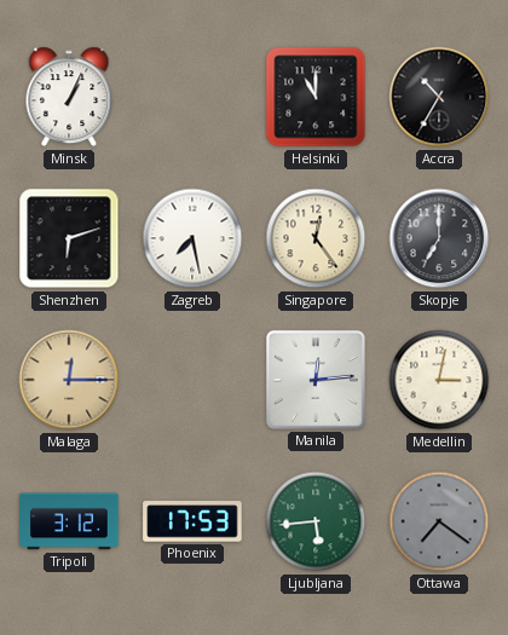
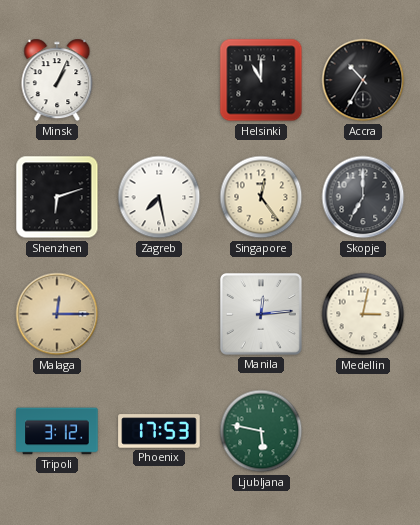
Ljubljana: 5:44 -> 5:47 (261, 431)
Ottawa: 7:21 -> none (439, 521)
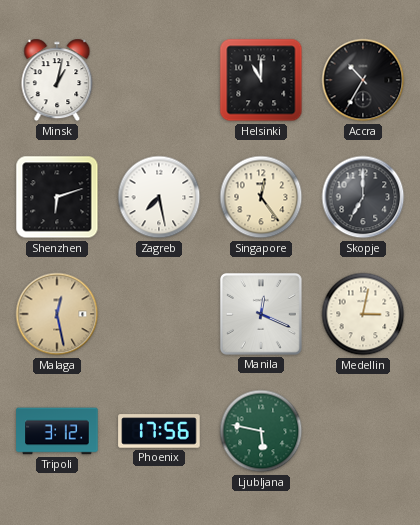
Minsk: 1:04 -> 1:02 (57, 80)
Malaga: 12:15 -> 12:28 (57, 314)
Manila: 12:14 -> 12:19 (261, 314)
Phoenix: 17:53 -> 17:56 (159, 431)
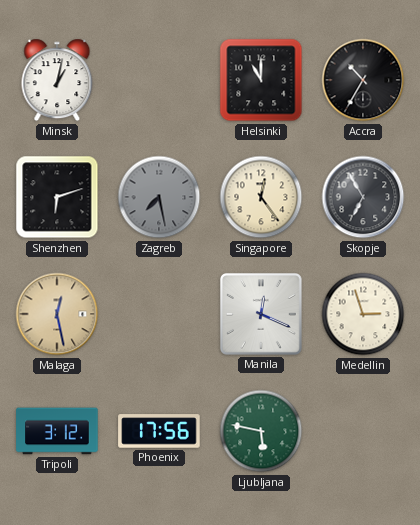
Zagreb dial: white -> grey (159, 197)
Skopje: 7:00 -> 6:55 (363, 197)
Medellin: 3:02 -> 2:57 (363, 314)
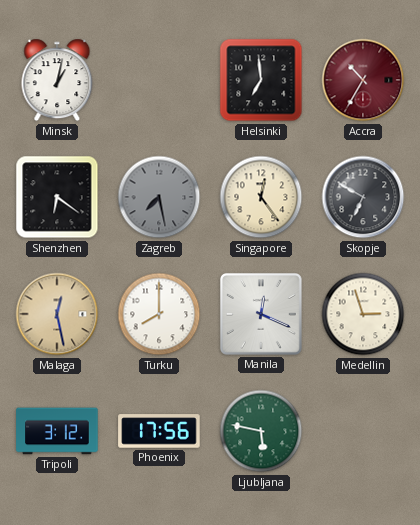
Helsinki: 11:00 -> 6:59 (261, 80)
Accra dial: black -> burgundy (363, 80)
Shenzhen: 6:12 -> 6:21 (57, 197)
Skopje: 6:55 -> 6:50 (363, 197)
Turku: none -> 8:00 (159, 314)
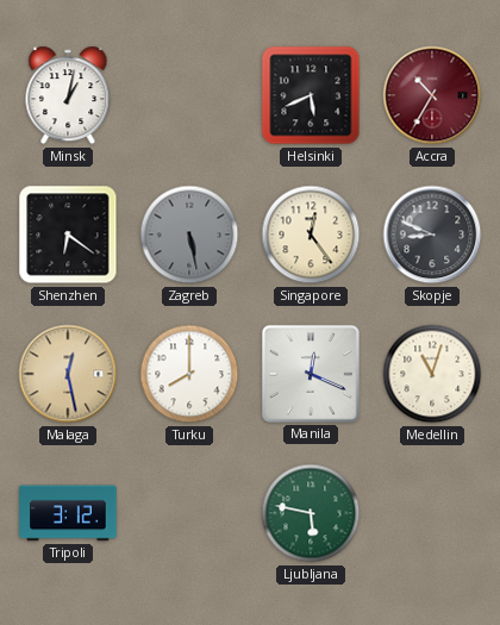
Helsinki: 6:59 -> 5:41 (311, 95)
Zagreb: 7:28 -> 5:28 (189, 235)
Skopje: 6:50 -> 8:49 (432, 235)
Medellin: 2:57 -> 11:03 (432, 374)
Phoenix: 17:56 -> none (159, 431)
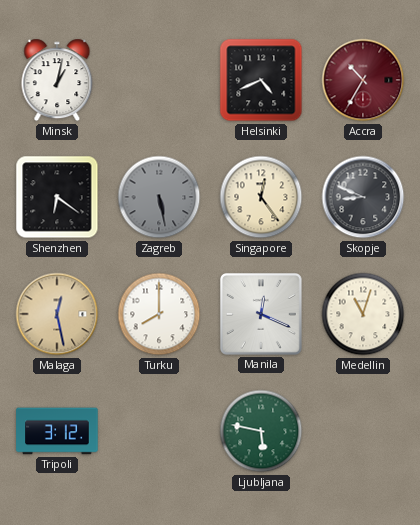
Helsinki: 5:41 -> 4:41 (261, 80)
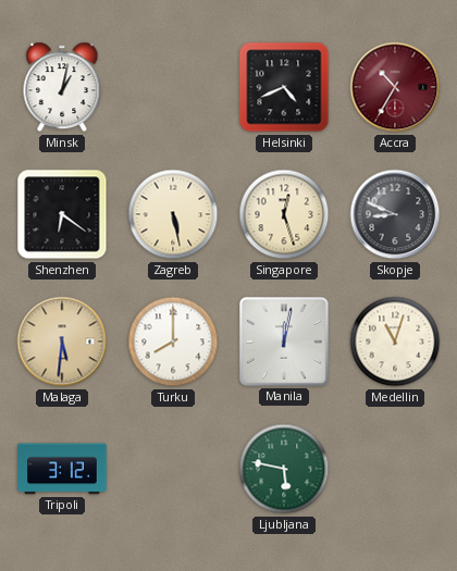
Zagreb dial: grey -> cream (173, 214)
Singapore: 12:24 -> 12:27 (284, 214)
Malaga: 12:28 -> 5:31 (62, 342)
Manila: 12:19 -> 12:02 (284, 342)
